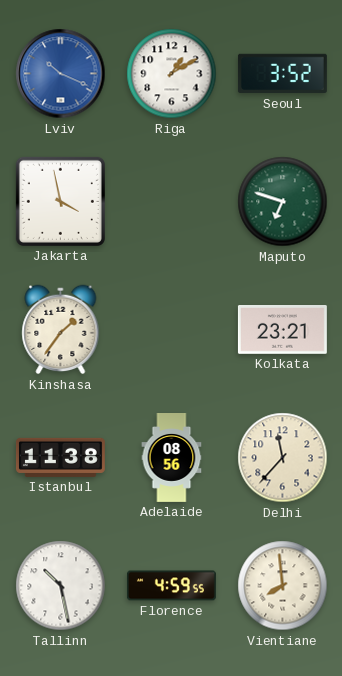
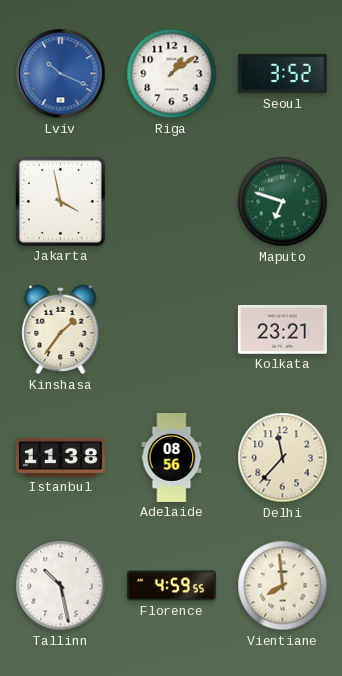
Riga: 1:10 -> 1:09 (172, 74)
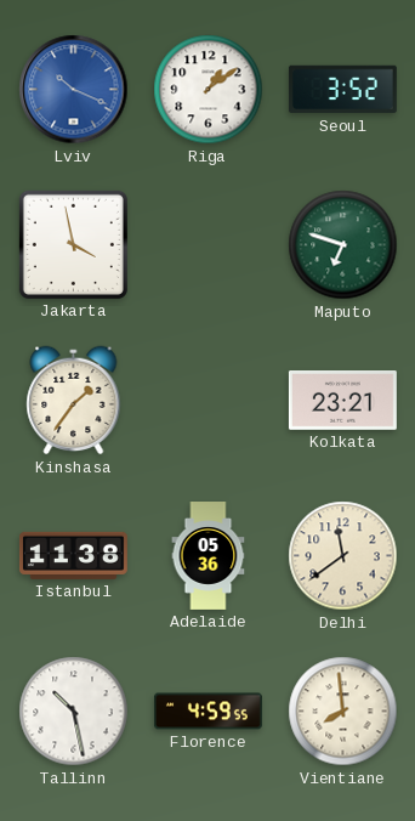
Adelaide: 08:56 -> 05:36 (209, 556)
Delhi: 11:37 -> 11:39 (343, 556)
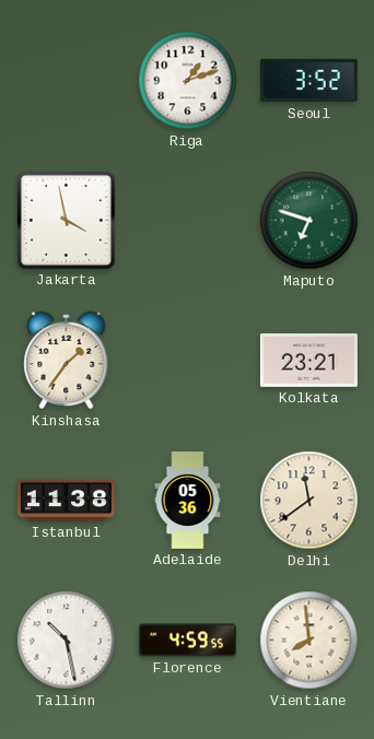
Lviv: 10:19 -> none (74, 90)
Riga: 1:09 -> 1:12 (188, 81)
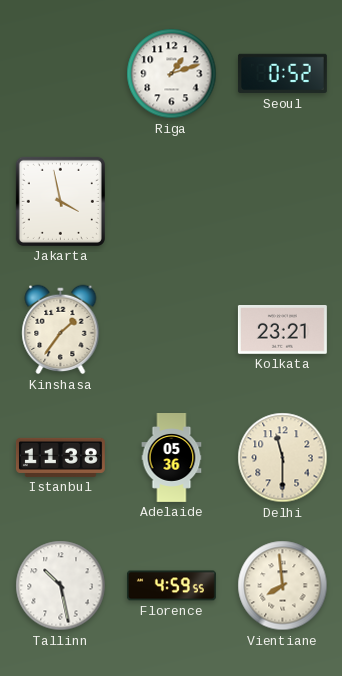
Seoul: 3:52 -> 0:52 (282, 74)
Maputo: 6:48 -> none (309, 221)
Delhi: 11:39 -> 11:30 (283, 458)
